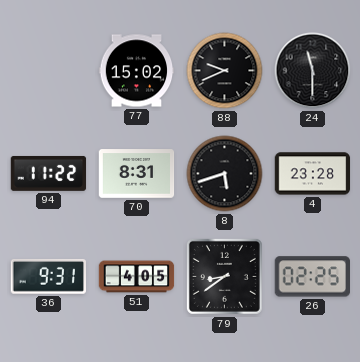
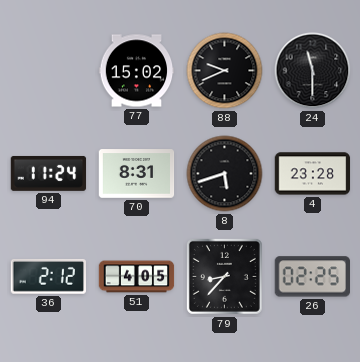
94: 11:22 -> 11:24 (49, 173)
36: 9:31 -> 2:12 (48, 277)
79: 8:39 -> 8:37 (224, 276)
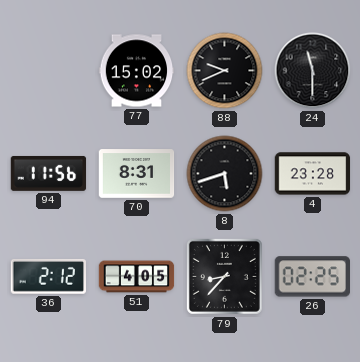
94: 11:24 -> 11:56 (49, 173)
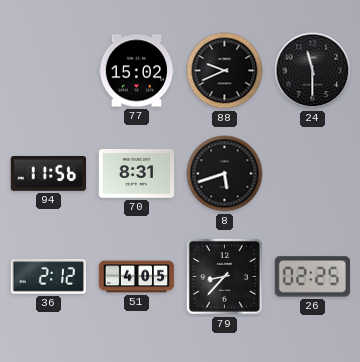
4: 23:28 -> none (313, 174)
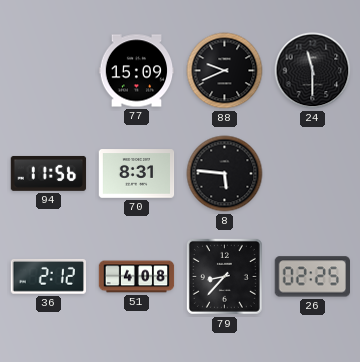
77: 15:02 -> 15:09 (137, 71)
8: 5:42 -> 5:46 (225, 174)
51: 4:05 -> 4:08 (137, 277)
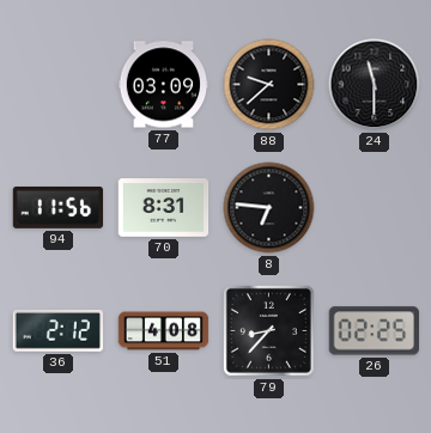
77: 15:09 -> 03:09 (164, 85)
88: 9:41 -> 9:38 (269, 85)
8: 5:46 -> 6:46 (269, 208)
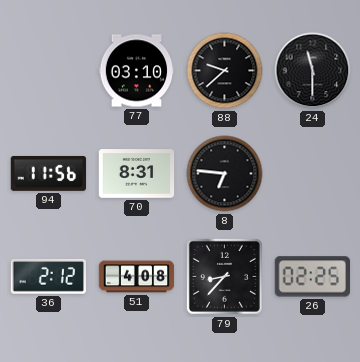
77: 03:09 -> 03:10 (137, 71)
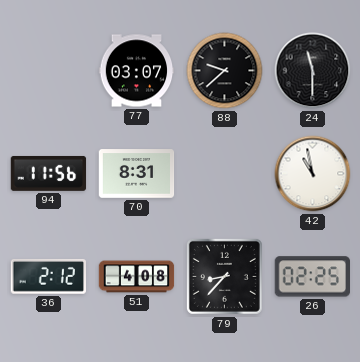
77: 03:10 -> 03:07 (137, 71)
8: 6:46 -> none (225, 174)
42: none -> 10:58 (313, 174)
